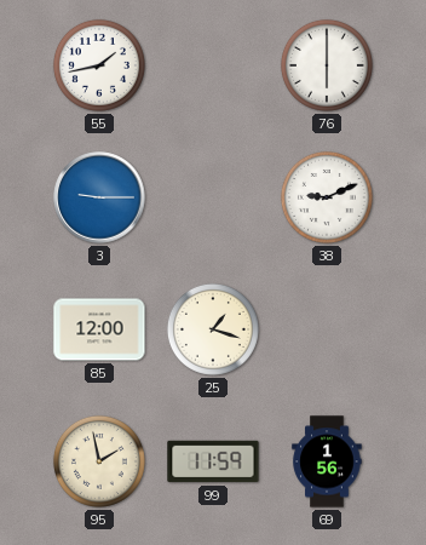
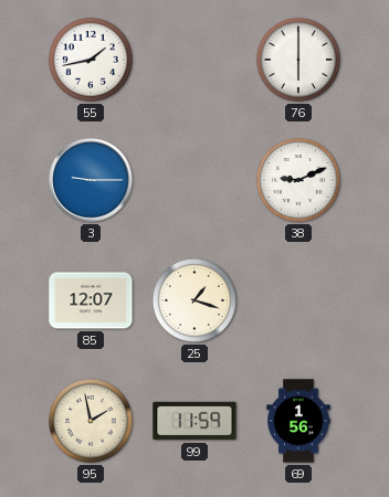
85: 12:00 -> 12:07 (91, 300)
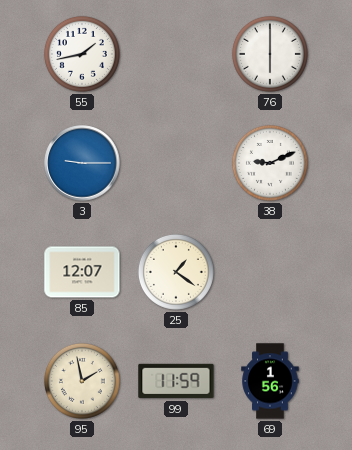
25: 1:18 -> 1:21 (176, 272)
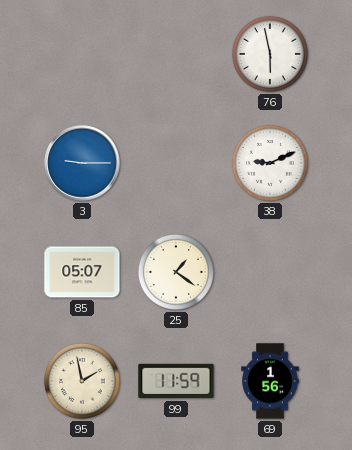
55: 1:43 -> none (82, 54)
76: 6:00 -> 5:58 (270, 54)
85: 12:07 -> 05:07 (82, 272)
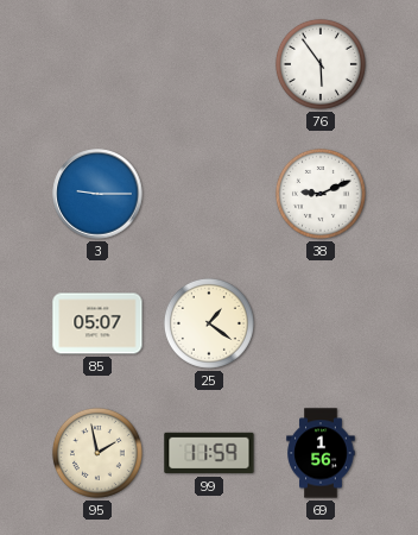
76: 5:58 -> 5:54 (321, 64)
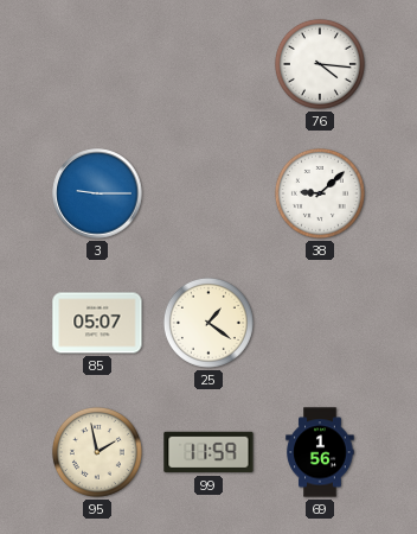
76: 5:54 -> 4:16 (320, 64)
38: 9:11 -> 9:08 (320, 193)
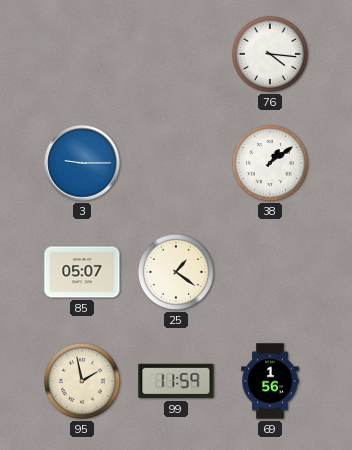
38: 9:08 -> 1:09 (270, 163)
